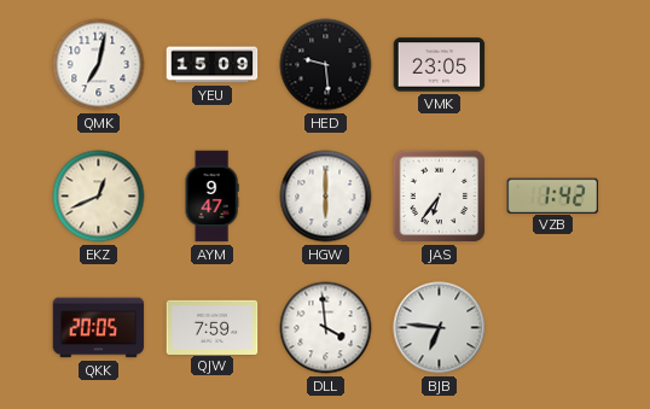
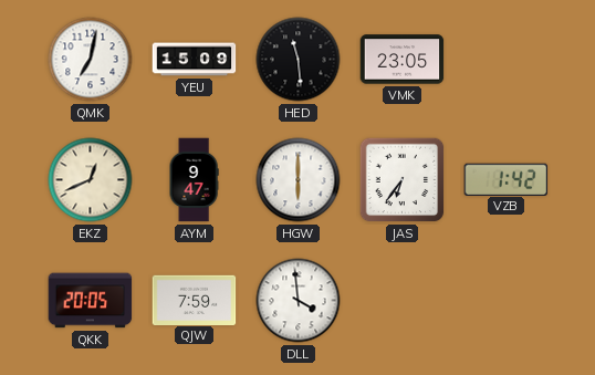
HED: 9:29 -> 11:29 (299, 60)
BJB: 6:46 -> none (440, 328)
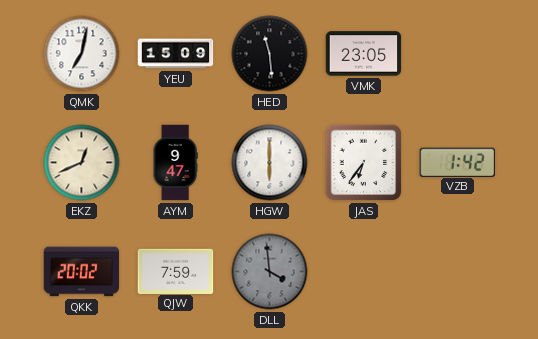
QKK: 20:05 -> 20:02 (82, 272)
DLL dial: white -> grey (270, 272)
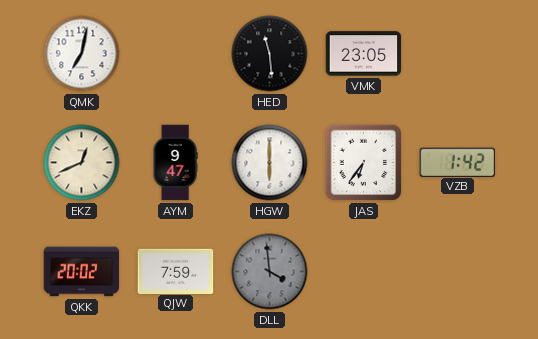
YEU: 15:09 -> none (176, 54)
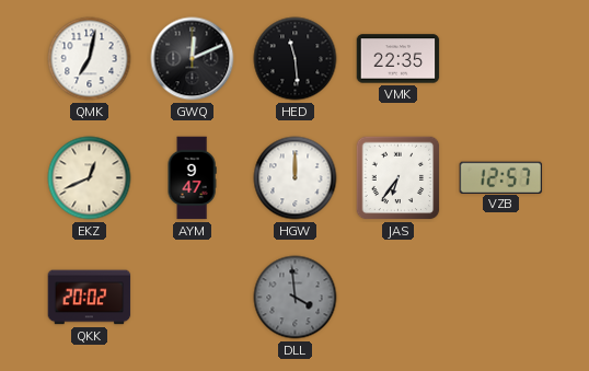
GWQ: none -> 12:11 (193, 59)
VMK: 23:05 -> 22:35 (399, 59)
HGW: 6:00 -> 12:00 (296, 178)
VZB: 1:42 -> 12:57 (501, 177)
QJW: 7:59 -> none (176, 271)
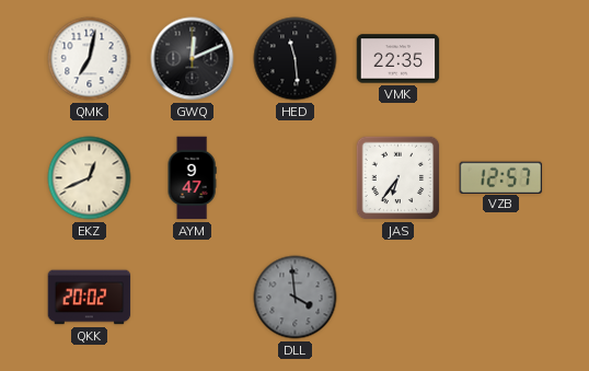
HGW: 12:00 -> none (296, 178)
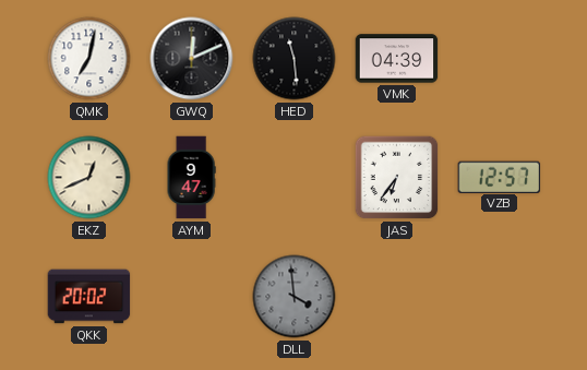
VMK: 22:35 -> 04:39 (397, 59)
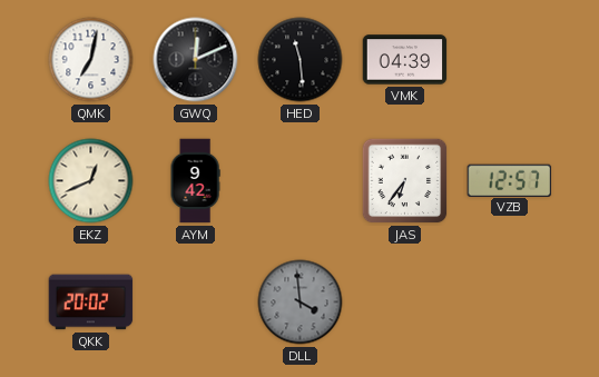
AYM: 9:47 -> 9:42 (195, 181)
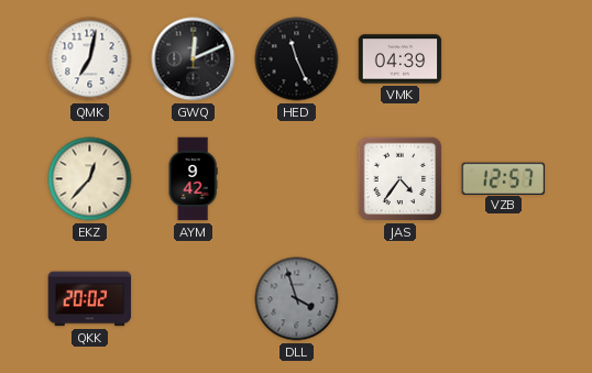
HED: 11:29 -> 11:26 (297, 59)
EKZ: 12:41 -> 12:37 (90, 179)
JAS: 6:36 -> 4:36 (401, 179)
DLL: 3:59 -> 3:57 (297, 299)
